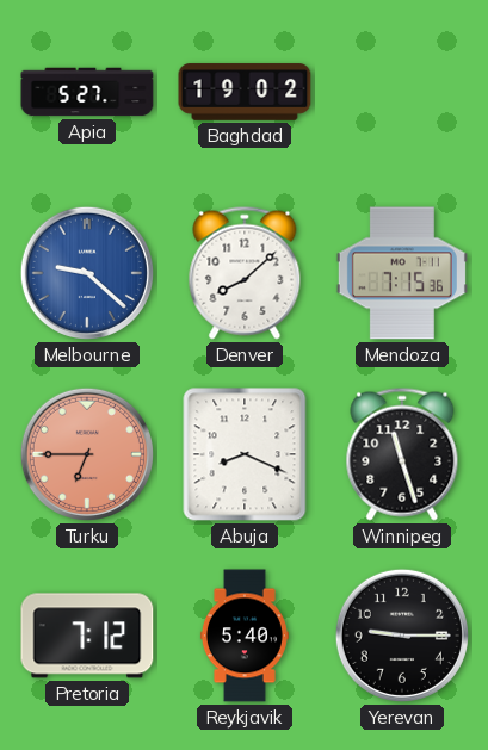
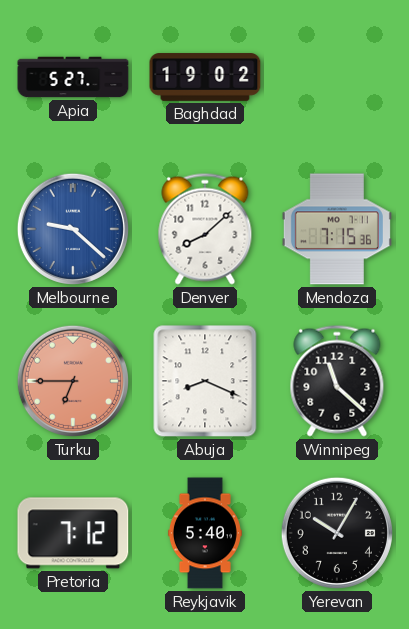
Winnipeg: 11:27 -> 11:22 (337, 381)
Yerevan: 9:15 -> 10:05 (337, 533)
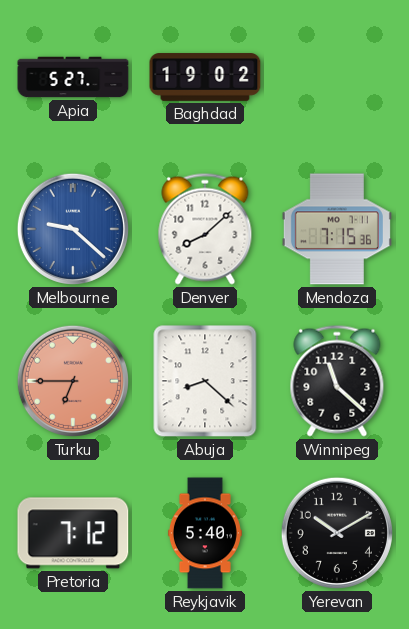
Abuja: 8:19 -> 8:22 (205, 381)
Yerevan: 10:05 -> 10:10 (337, 533)
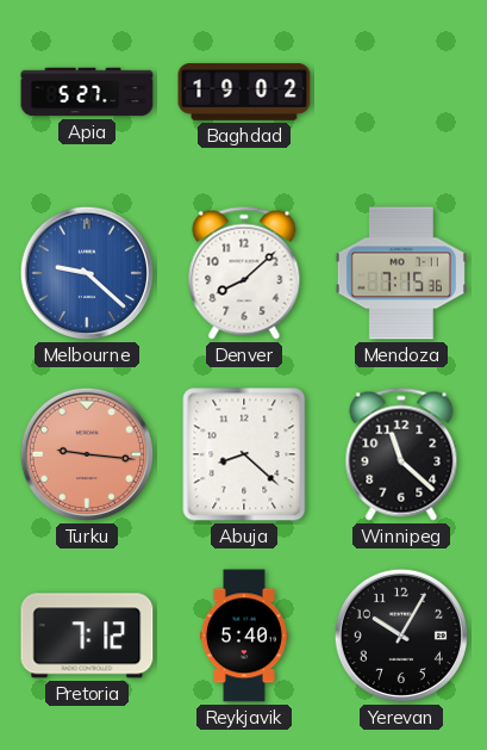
Turku: 6:45 -> 9:16 (87, 454)
Yerevan: 10:10 -> 10:05 (401, 636)
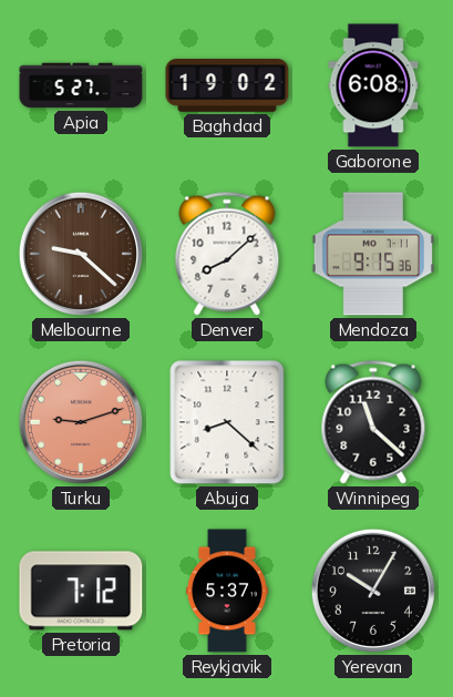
Gaborone: none -> 6:08 (373, 85)
Melbourne dial: blue -> brown (81, 254)
Mendoza: 7:15 -> 9:15 (373, 254)
Turku: 9:16 -> 9:12 (81, 422)
Reykjavik: 5:40 -> 5:37 (227, 591)
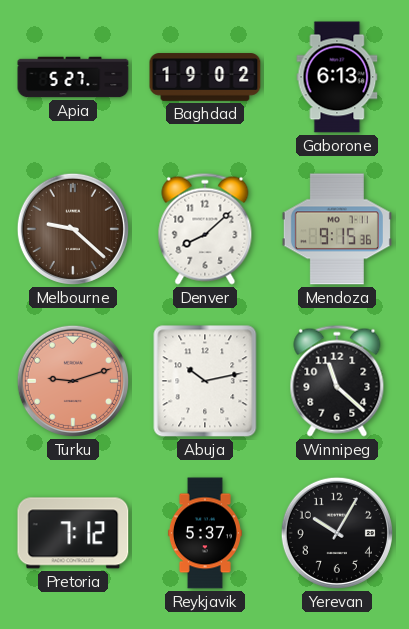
Gaborone: 6:08 -> 6:13 (337, 77)
Abuja: 8:22 -> 10:13 (205, 381)
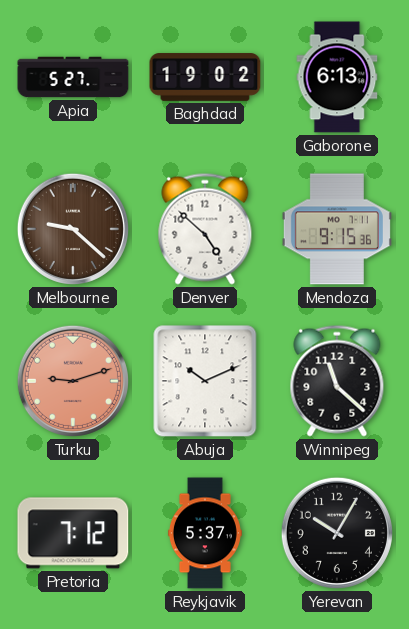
Denver: 8:08 -> 4:52 (205, 229)
Abuja: 10:13 -> 10:11 (205, 381)
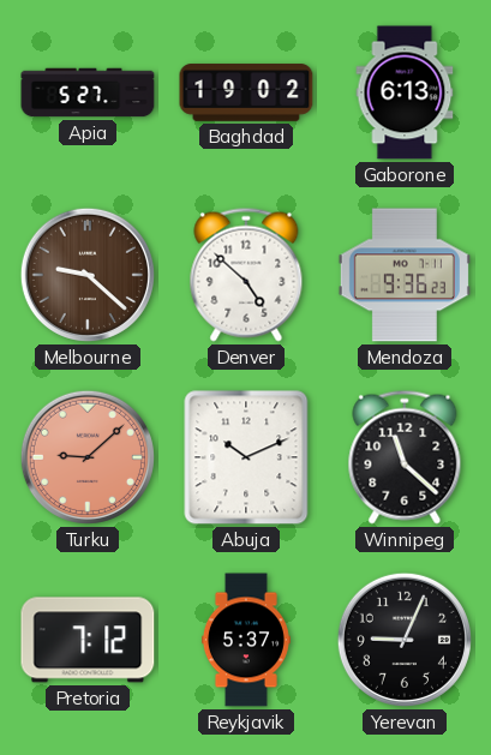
Mendoza: 9:15 -> 9:36 (405, 275)
Turku: 9:12 -> 9:08 (88, 457)
Yerevan: 10:05 -> 9:04 (405, 640)
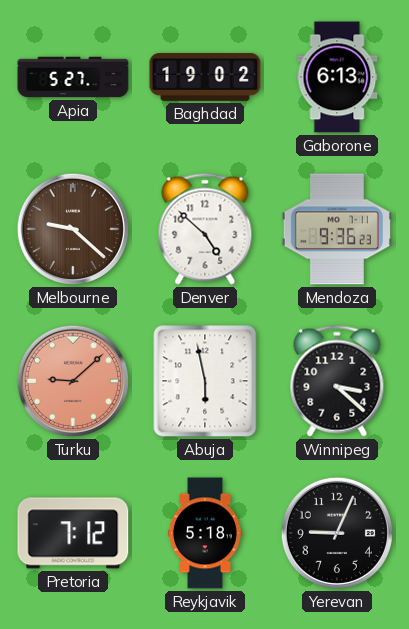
Abuja: 10:11 -> 5:58 (205, 381)
Winnipeg: 11:22 -> 3:22 (337, 381)
Reykjavik: 5:37 -> 5:18 (205, 533)
